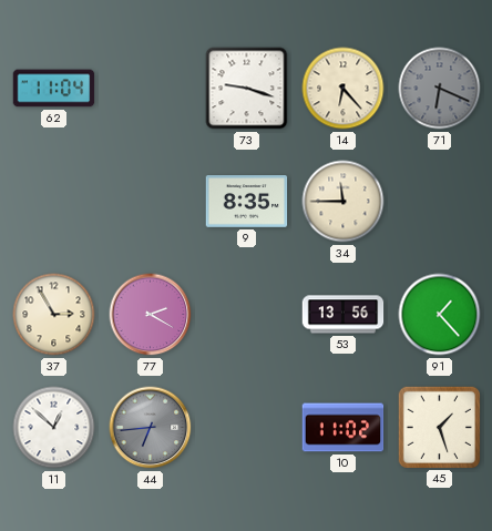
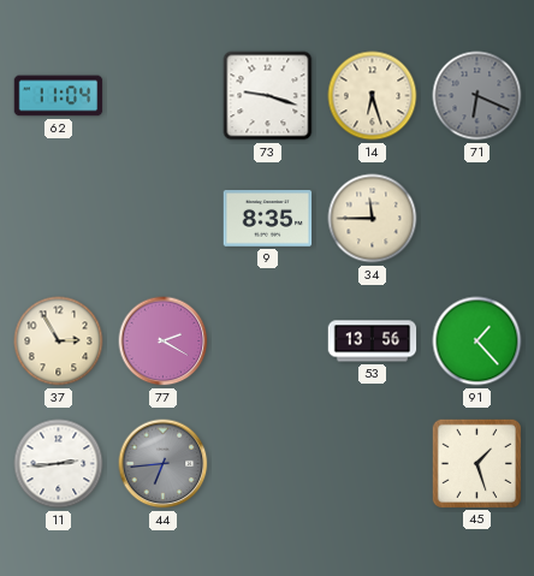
14: 6:23 -> 6:27 (373, 96)
11: 12:52 -> 2:44 (59, 464)
10: 11:02 -> none (344, 428)
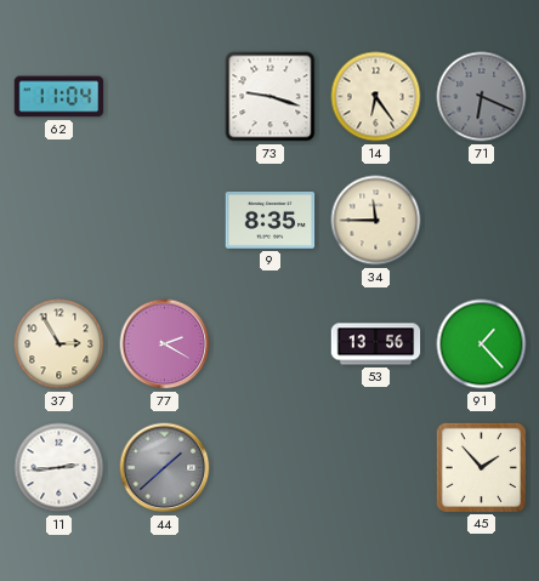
14: 6:27 -> 6:24 (376, 97)
44: 6:44 -> 1:38 (165, 468)
45: 1:27 -> 1:53 (481, 467)
